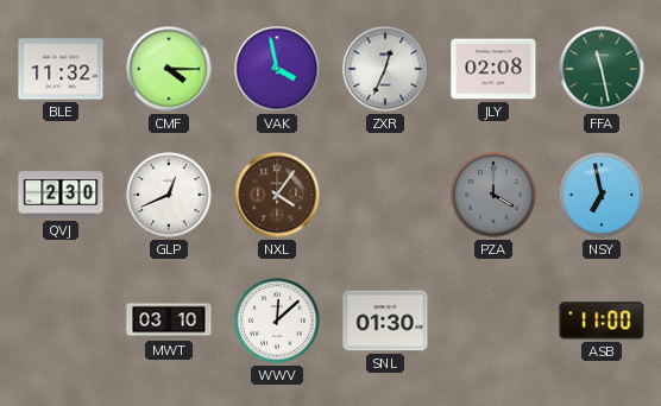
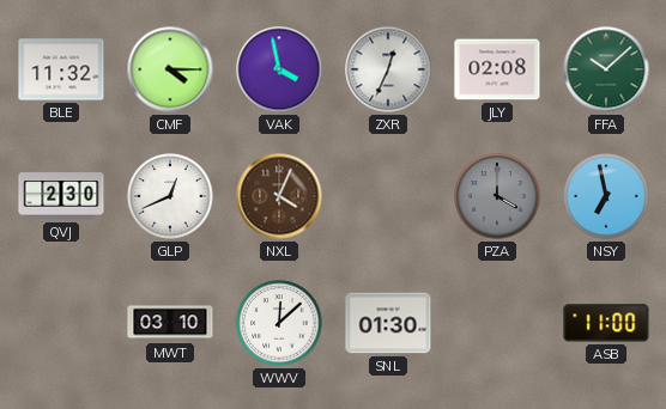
FFA: 11:28 -> 10:08 (606, 69)
NXL: 4:06 -> 4:04 (279, 196)
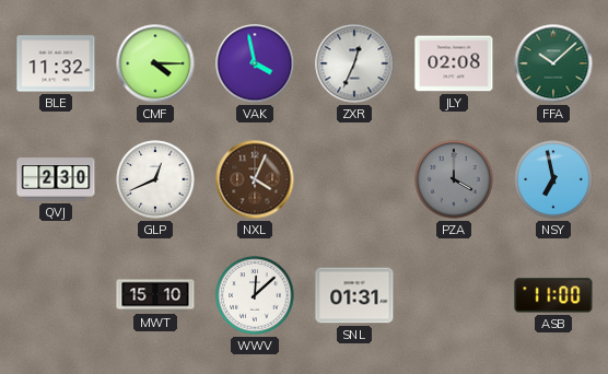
MWT: 03:10 -> 15:10 (155, 295)
SNL: 01:30 -> 01:31 (354, 295)
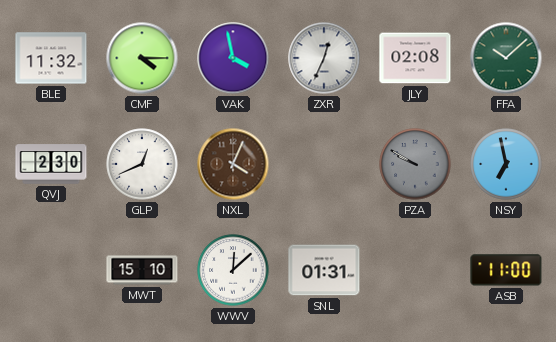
PZA: 4:00 -> 9:50 (415, 164)
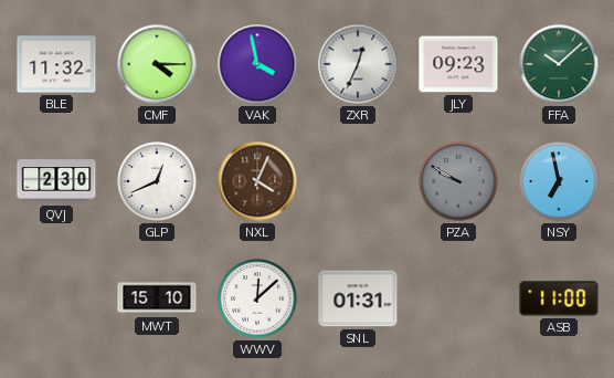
JLY: 02:08 -> 09:23 (458, 64)
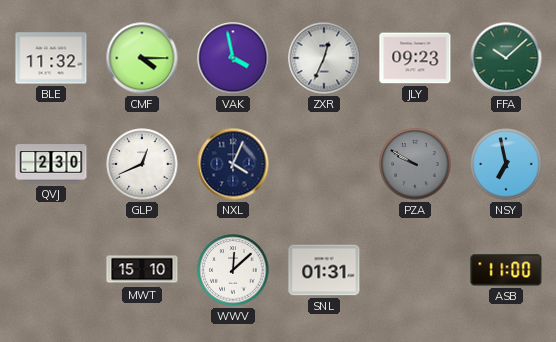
NXL dial: brown -> navy (233, 164)
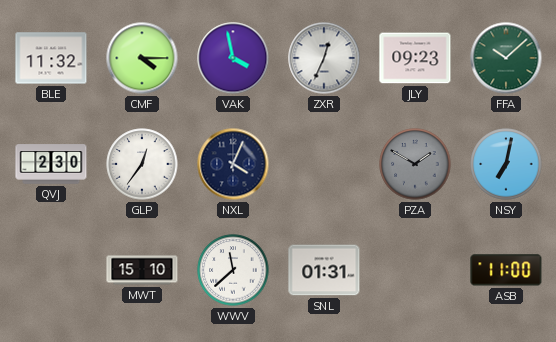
GLP: 12:41 -> 12:36 (142, 164)
PZA: 9:50 -> 1:50 (415, 164)
NSY: 6:58 -> 7:02 (506, 164)
WWV: 12:08 -> 11:38 (233, 270)
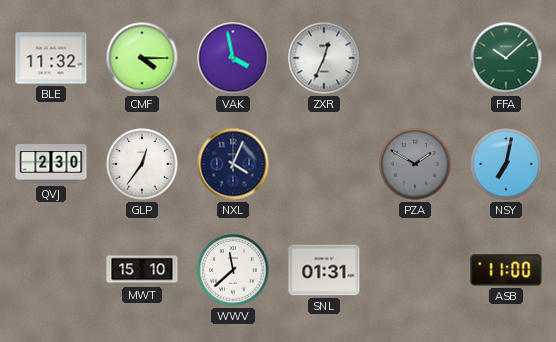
JLY: 09:23 -> none (415, 58)
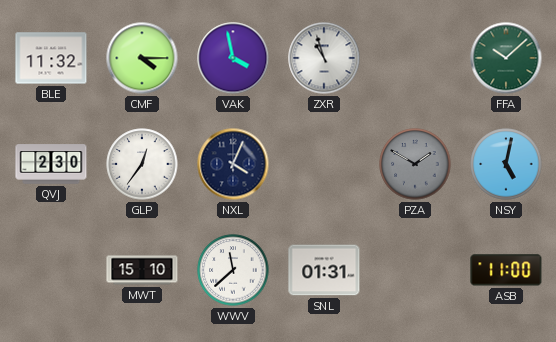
ZXR: 12:34 -> 10:57 (324, 58)
NSY: 7:02 -> 5:02 (506, 164)
